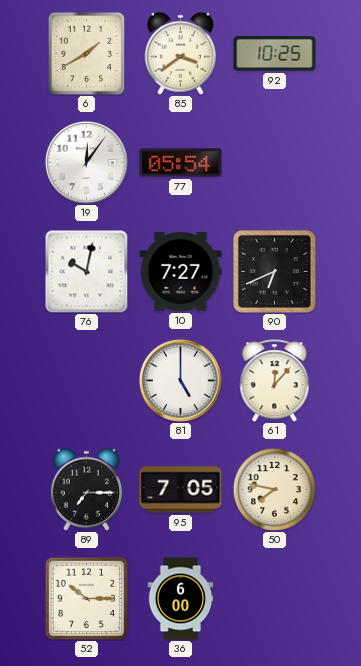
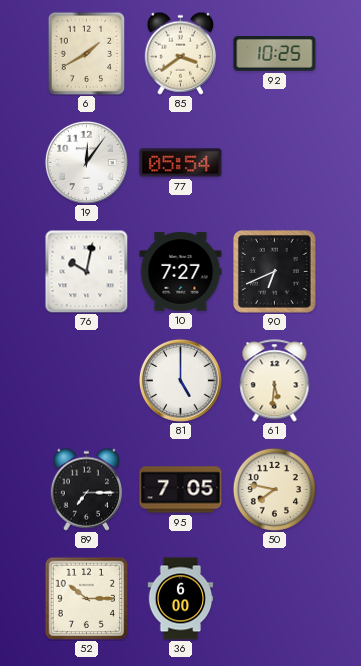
61: 12:07 -> 5:31 (275, 381)
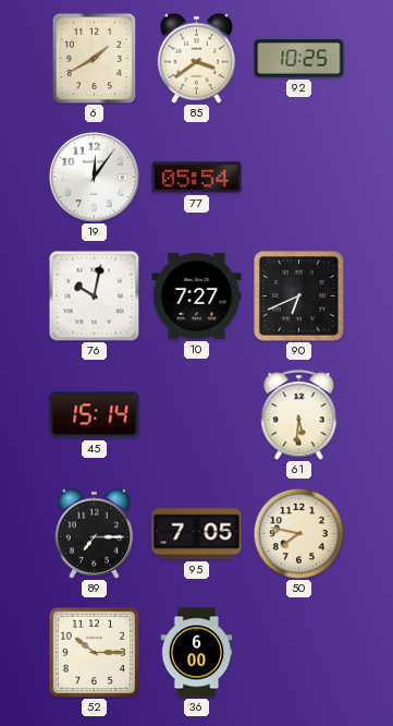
45: none -> 15:14 (95, 415)
81: 5:00 -> none (180, 380)
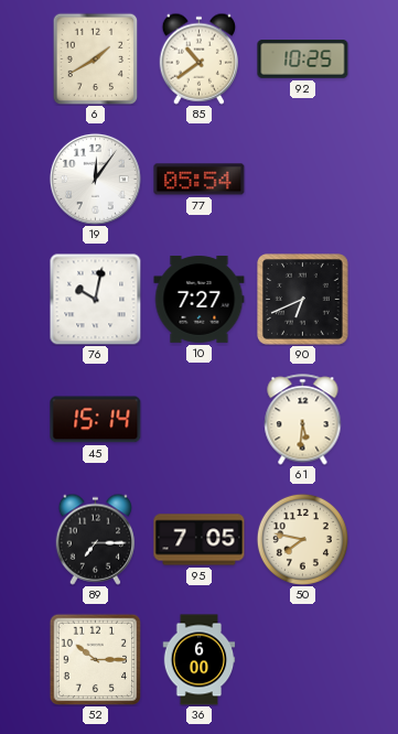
85: 3:39 -> 10:39 (200, 58)
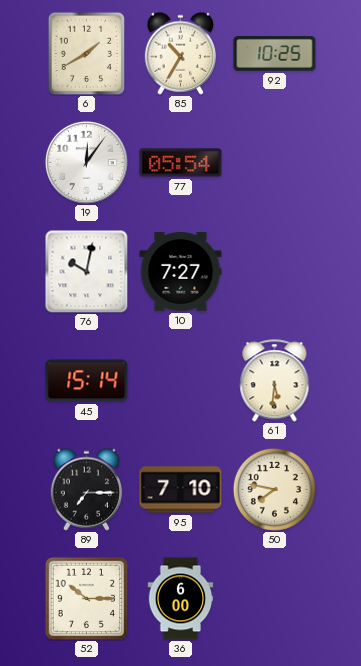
85: 10:39 -> 10:35 (181, 53)
90: 6:41 -> none (303, 300)
95: 7:05 -> 7:10 (181, 490)
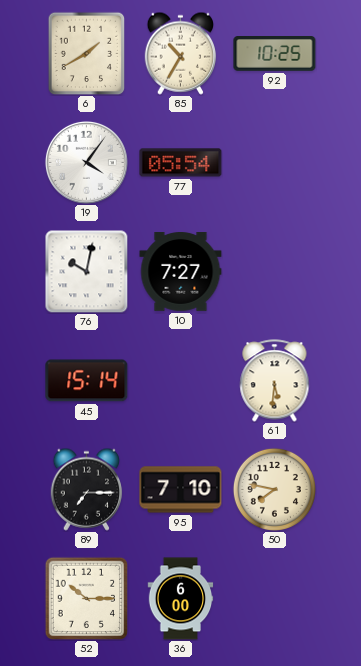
19: 12:06 -> 4:06 (86, 162)
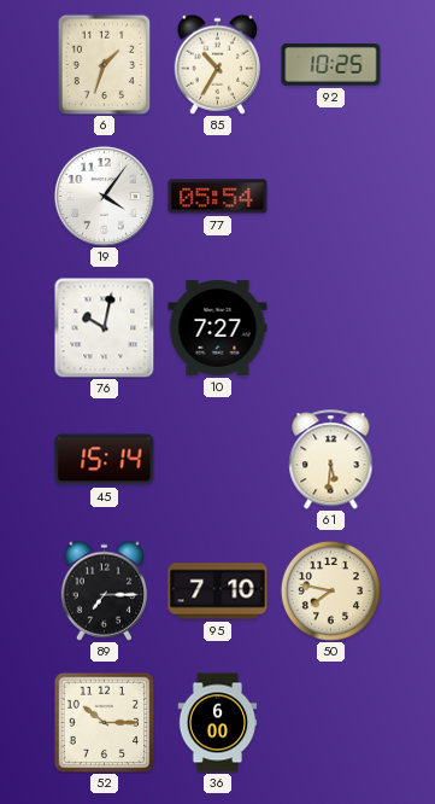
6: 1:40 -> 1:33 (105, 64)
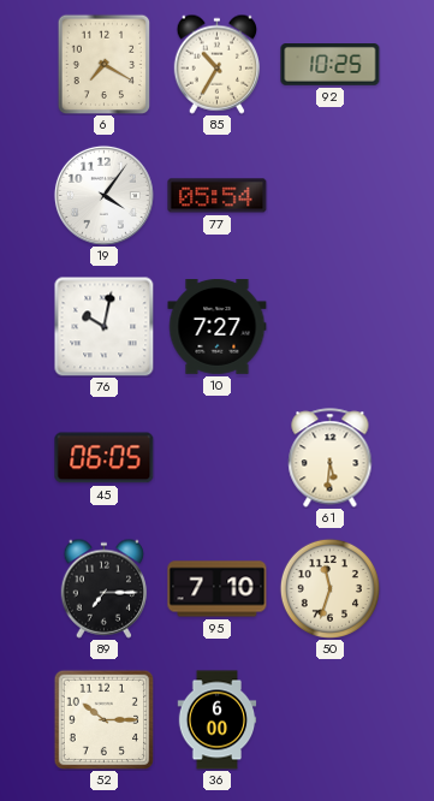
6: 1:33 -> 7:20 (105, 64)
45: 15:14 -> 06:05 (105, 458)
50: 7:47 -> 11:33 (329, 588)
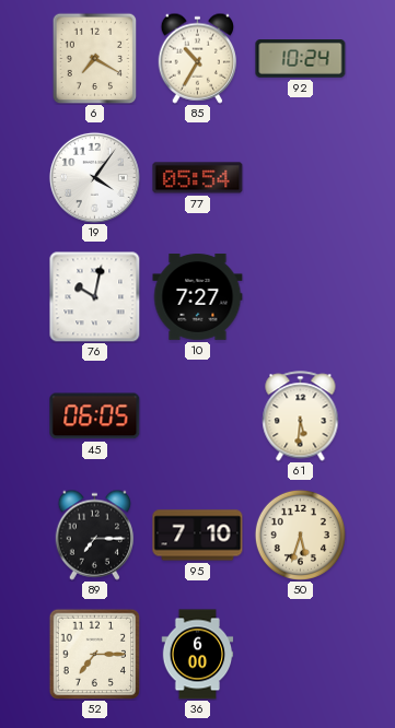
92: 10:25 -> 10:24 (301, 59)
50: 11:33 -> 5:33 (300, 535)
52: 10:15 -> 7:15 (94, 654)
